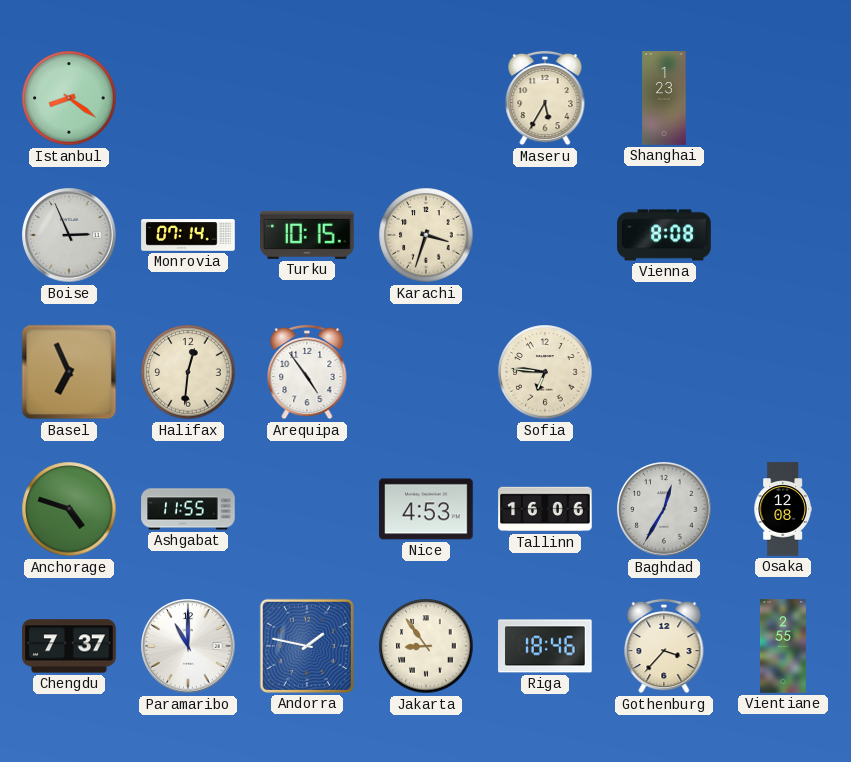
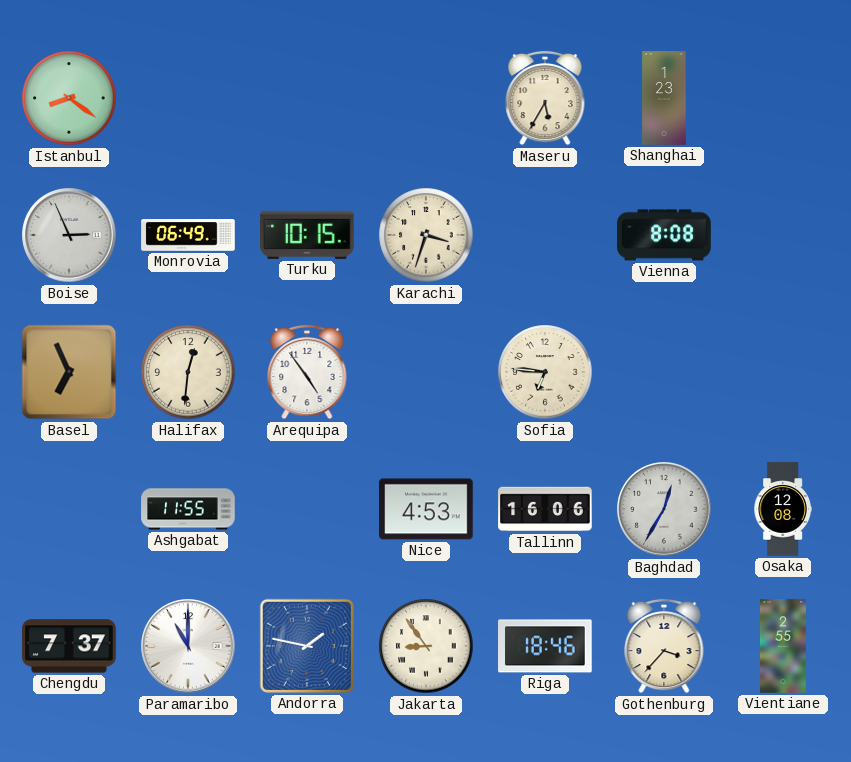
Monrovia: 07:14 -> 06:49 (188, 235)
Anchorage: 4:48 -> none (69, 509)
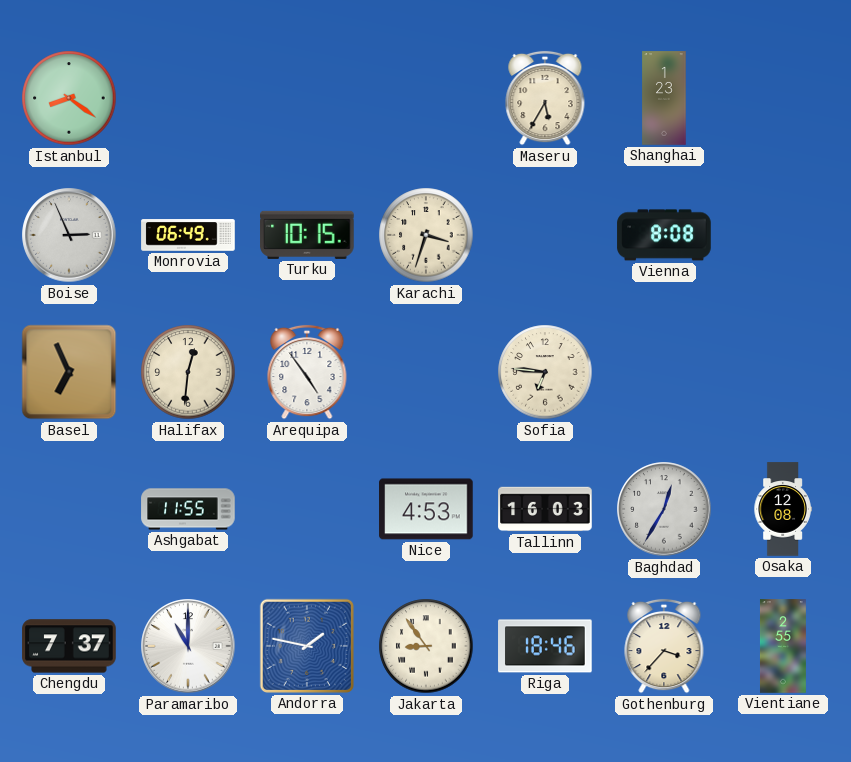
Tallinn: 16:06 -> 16:03 (545, 509)
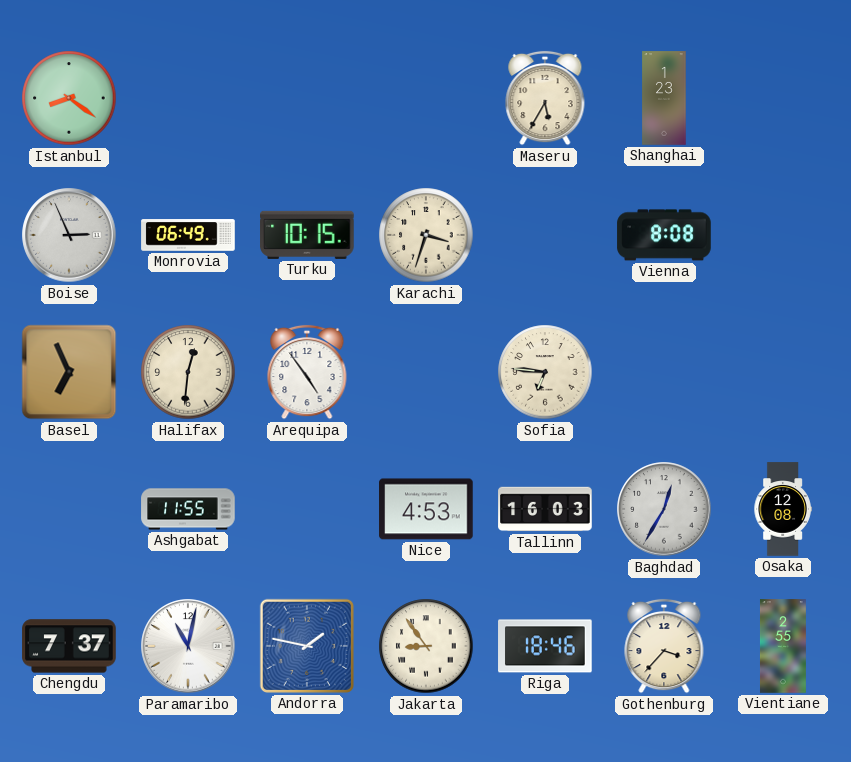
Paramaribo: 11:00 -> 11:02 (188, 646)
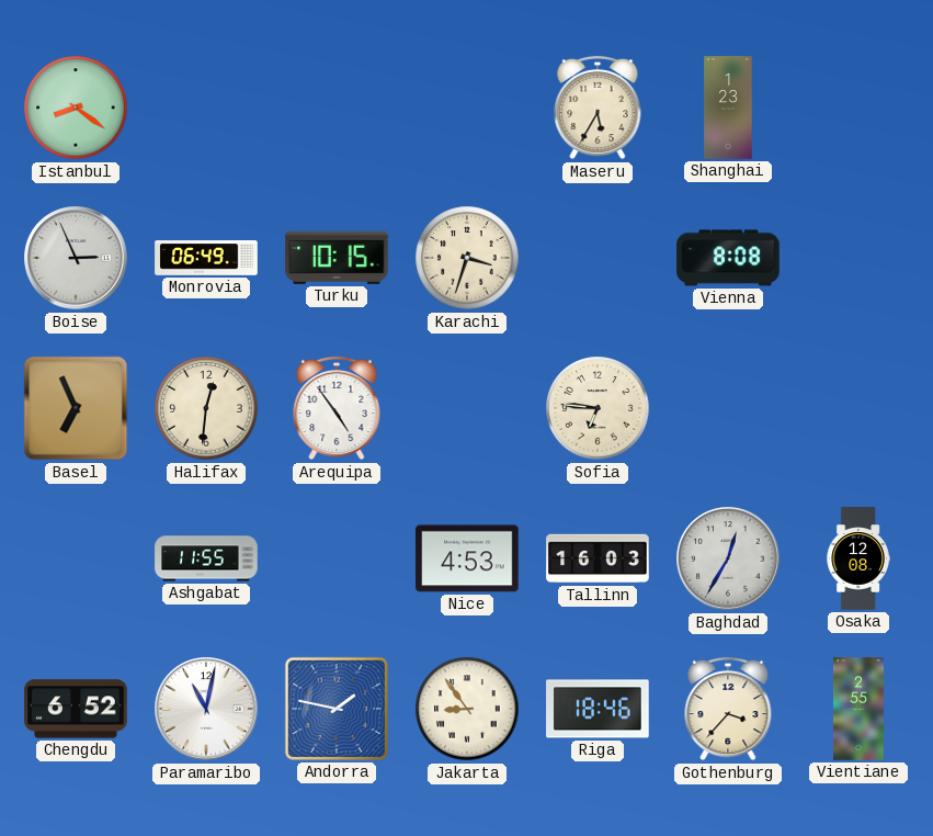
Chengdu: 7:37 -> 6:52 (76, 709)
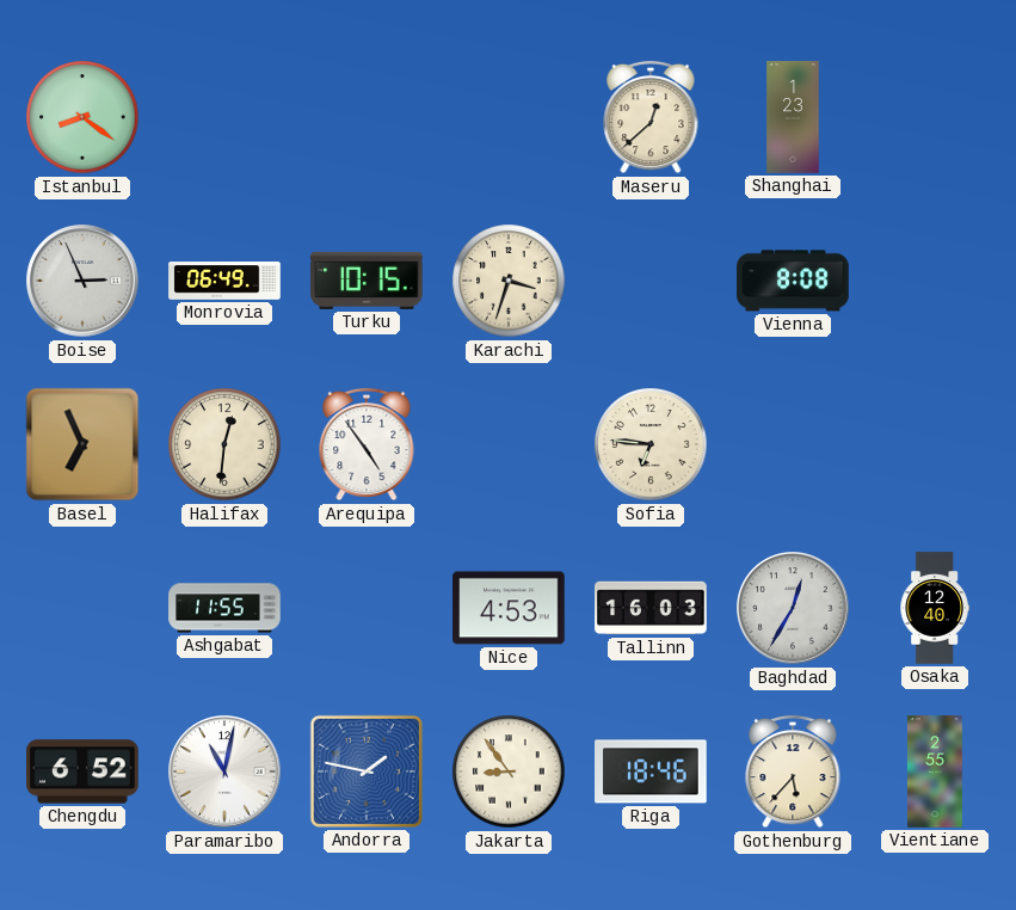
Maseru: 5:35 -> 12:38 (651, 117)
Osaka: 12:08 -> 12:40 (935, 608)
Gothenburg: 3:37 -> 5:37 (793, 771)
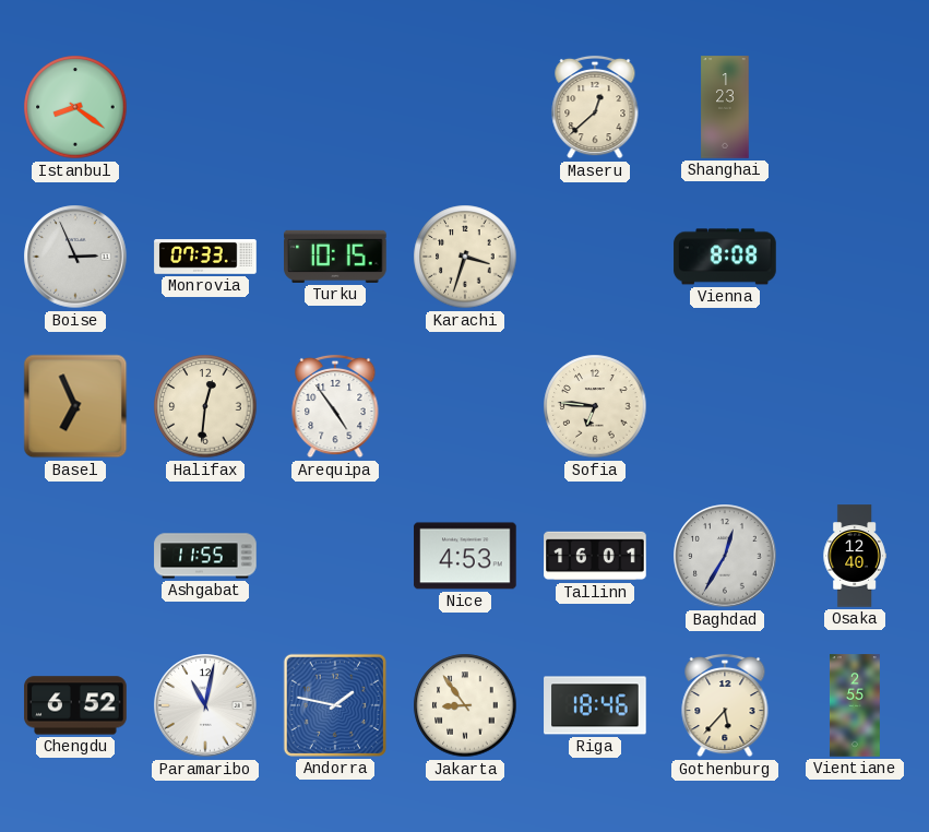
Monrovia: 06:49 -> 07:33 (205, 257)
Tallinn: 16:03 -> 16:01 (595, 556)
